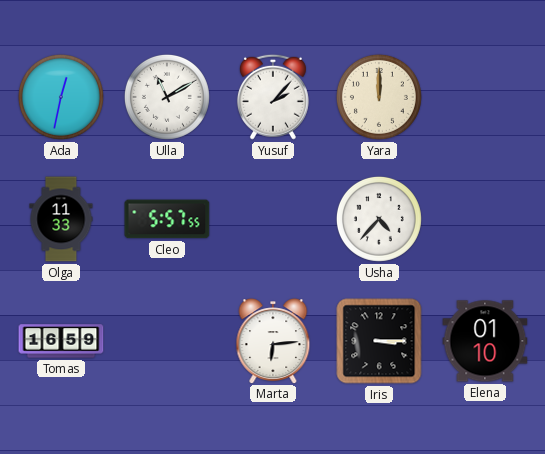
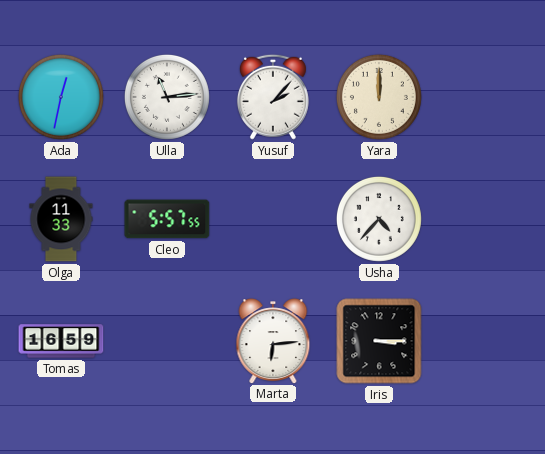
Ulla: 11:10 -> 11:14 (167, 97)
Elena: 01:10 -> none (485, 341)
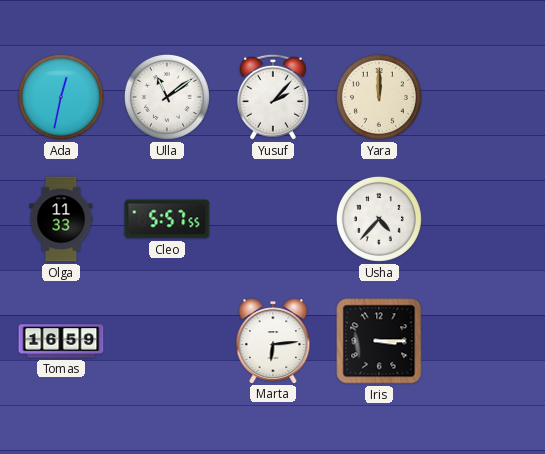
Ulla: 11:14 -> 11:09 (167, 97)
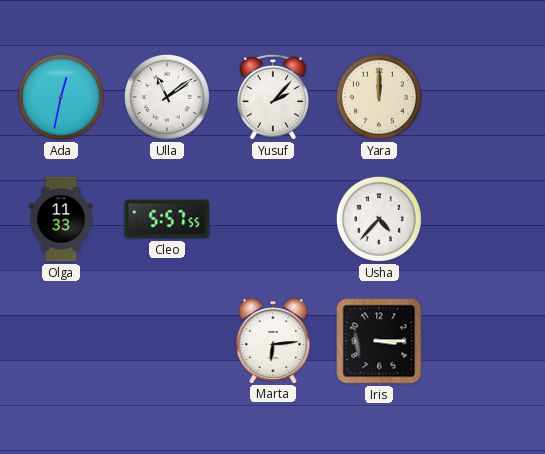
Tomas: 16:59 -> none (61, 341)
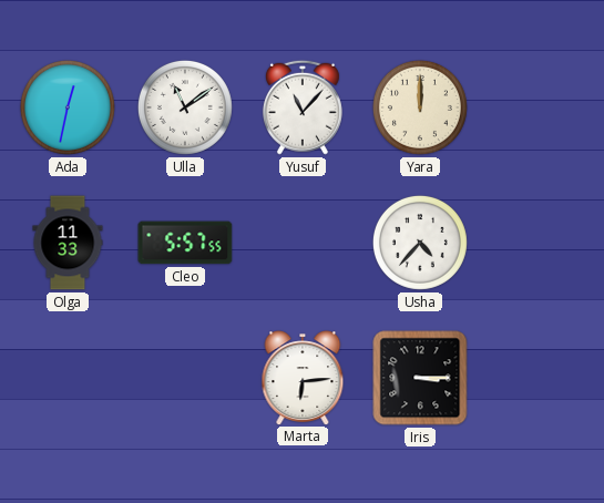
Yusuf: 2:07 -> 11:07 (303, 107)
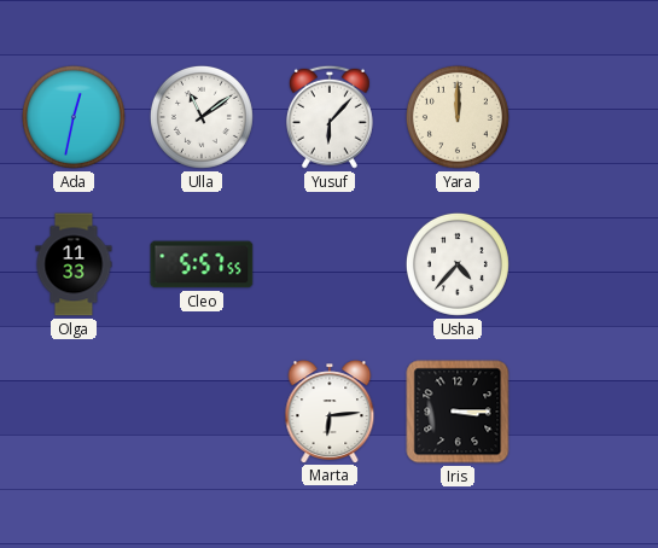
Yusuf: 11:07 -> 6:07 (330, 117)
